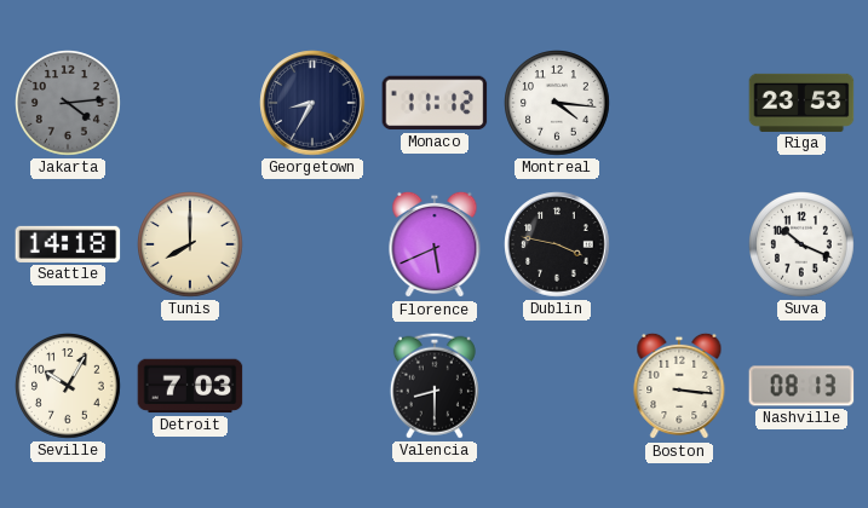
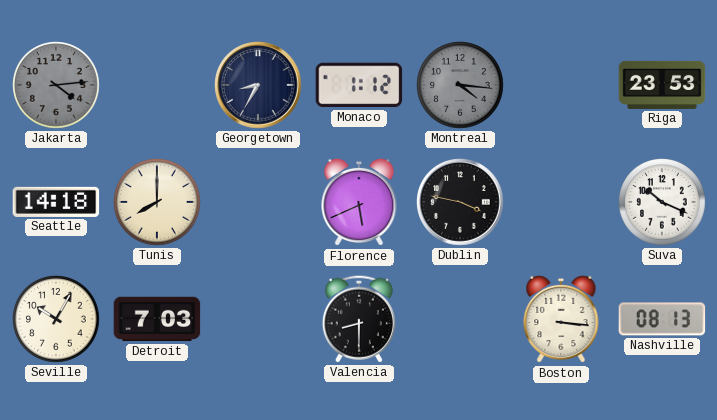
Monaco: 11:12 -> 1:12 (359, 85)
Montreal dial: white -> grey (461, 86)
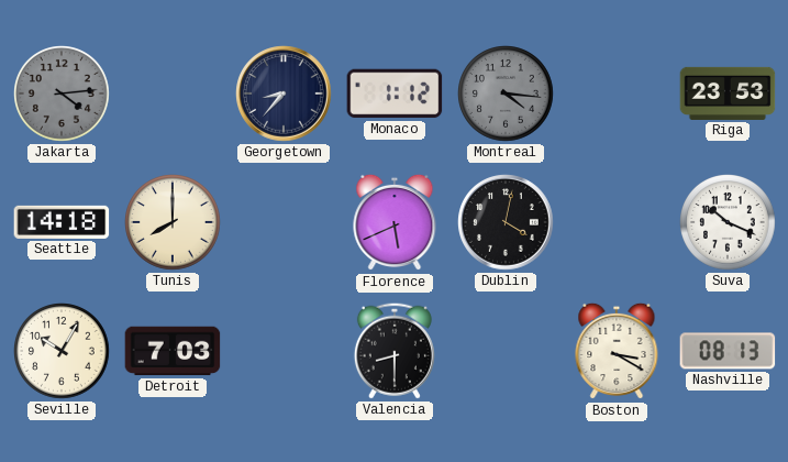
Georgetown: 8:35 -> 8:37 (284, 94)
Dublin: 3:47 -> 4:02 (506, 222)
Boston: 3:16 -> 3:20 (617, 351)
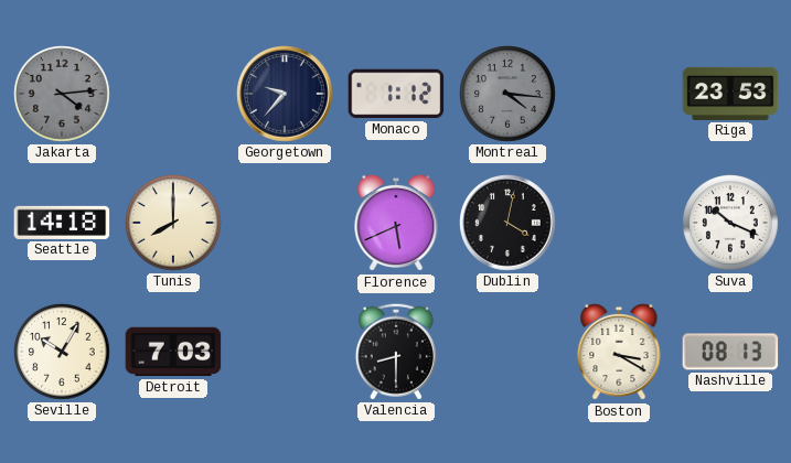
Georgetown: 8:37 -> 9:37 (285, 94)
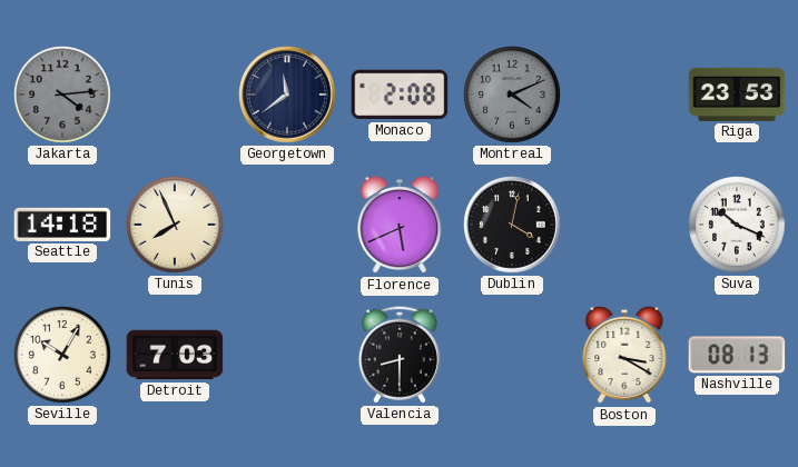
Georgetown: 9:37 -> 11:39 (287, 95)
Monaco: 1:12 -> 2:08 (400, 95)
Montreal: 4:16 -> 4:11 (513, 96)
Tunis: 8:00 -> 7:56 (176, 226)
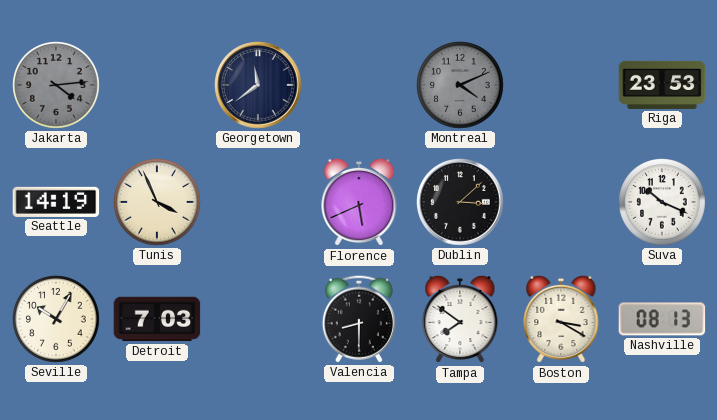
Monaco: 2:08 -> none (400, 95)
Seattle: 14:18 -> 14:19 (56, 202)
Tunis: 7:56 -> 3:56 (158, 203)
Dublin: 4:02 -> 3:08 (460, 202)
Tampa: none -> 7:51 (460, 319)
